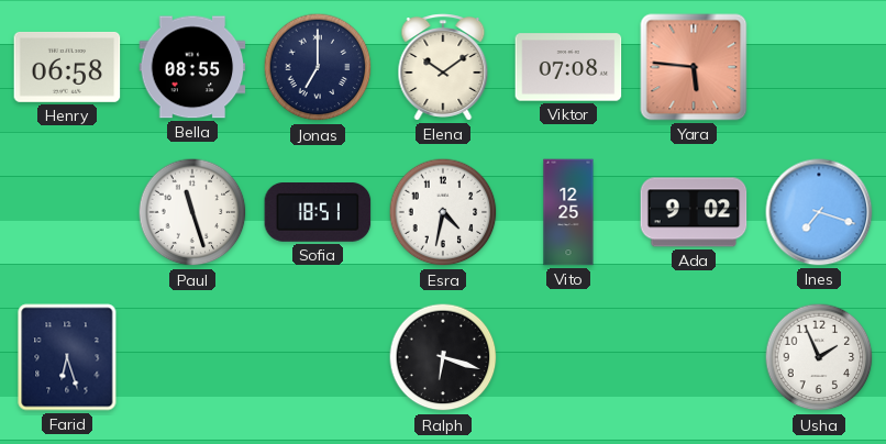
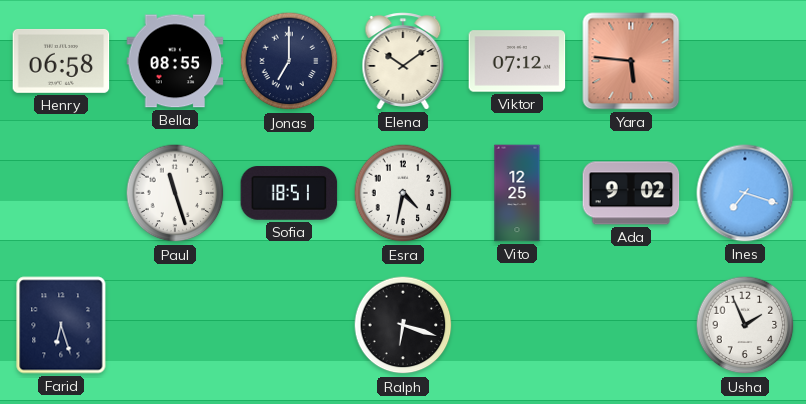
Viktor: 07:08 -> 07:12 (517, 61)
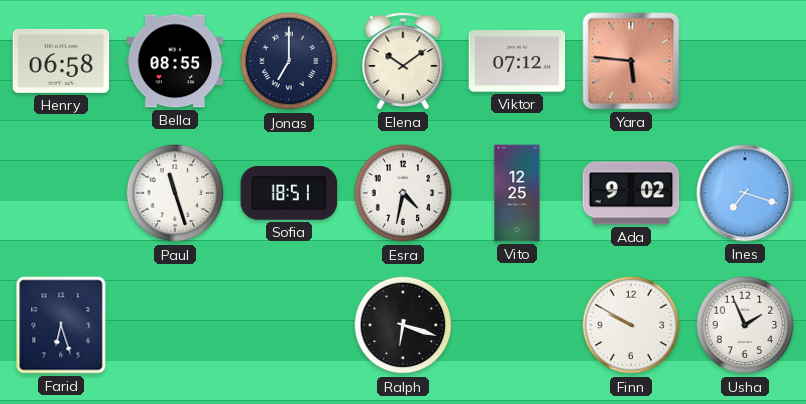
Finn: none -> 9:50 (631, 325)
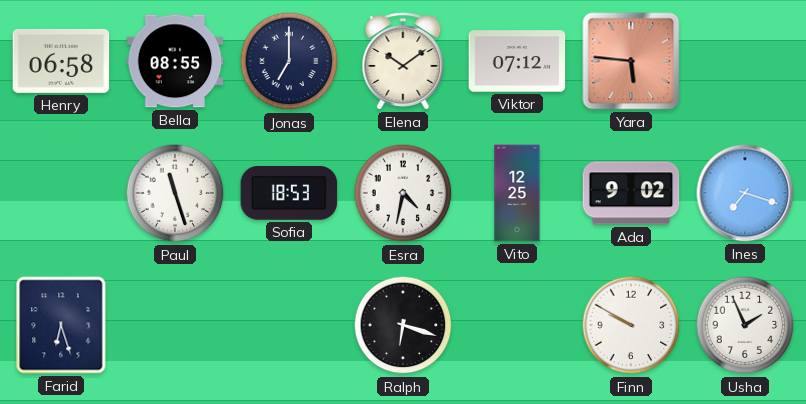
Sofia: 18:51 -> 18:53 (289, 194)
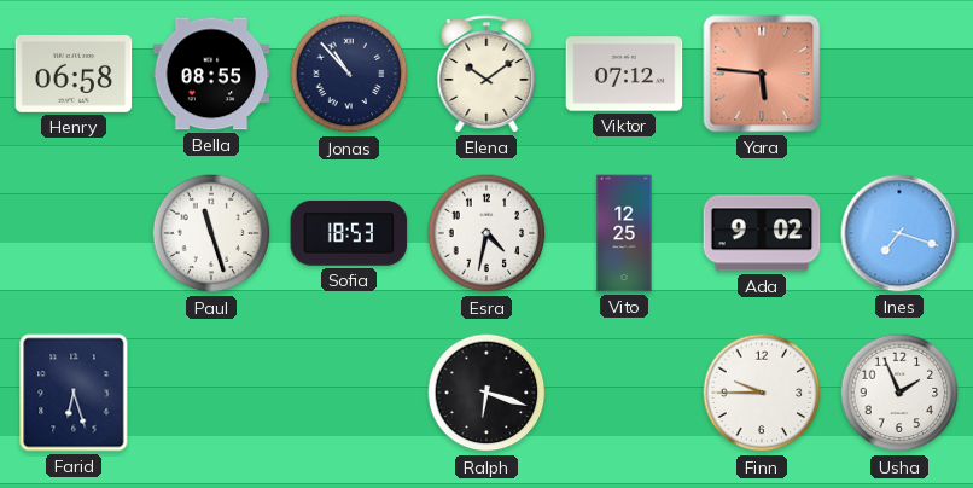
Jonas: 7:00 -> 10:53 (349, 74)
Finn: 9:50 -> 9:45 (762, 393)
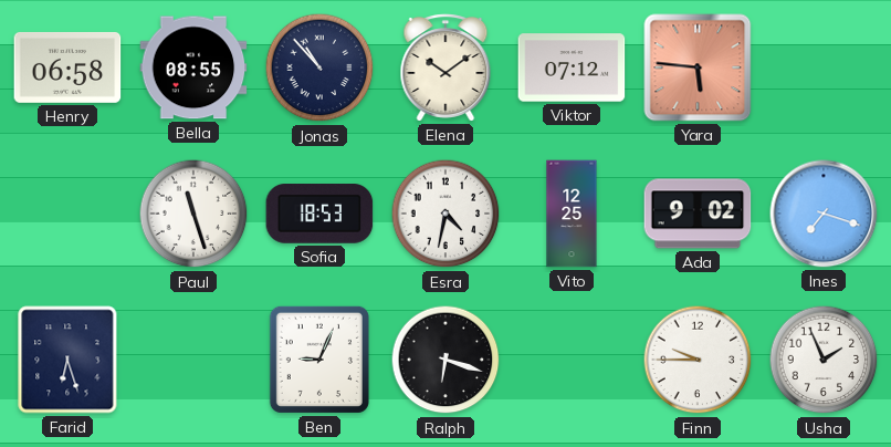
Ben: none -> 9:04 (319, 360)
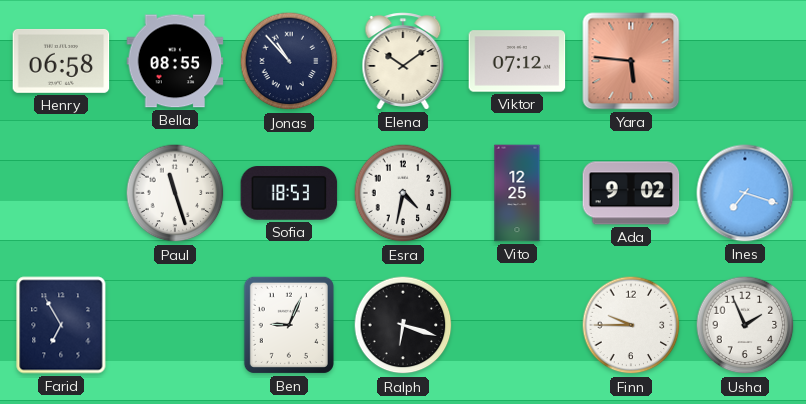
Farid: 6:27 -> 6:55 (61, 325)
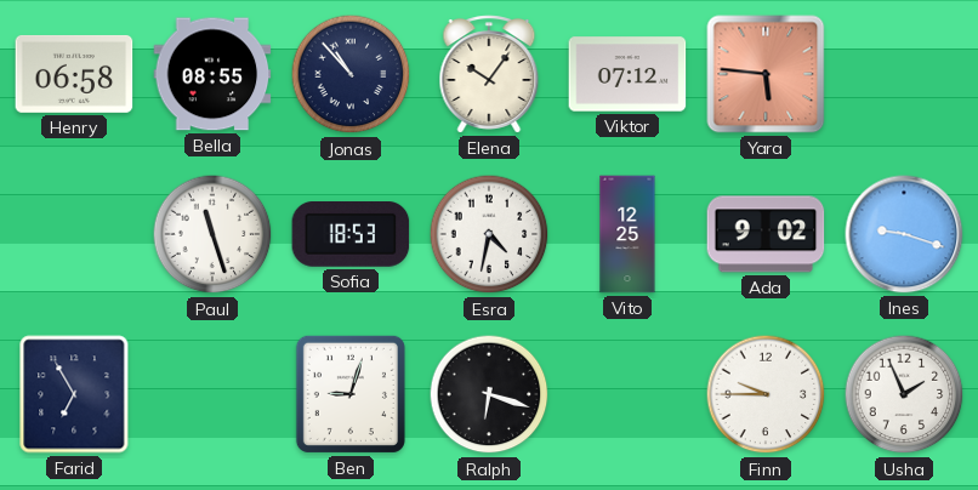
Elena: 10:09 -> 10:06 (489, 74)
Ines: 7:18 -> 9:18 (904, 234)
Ben: 9:04 -> 9:03 (351, 394)
